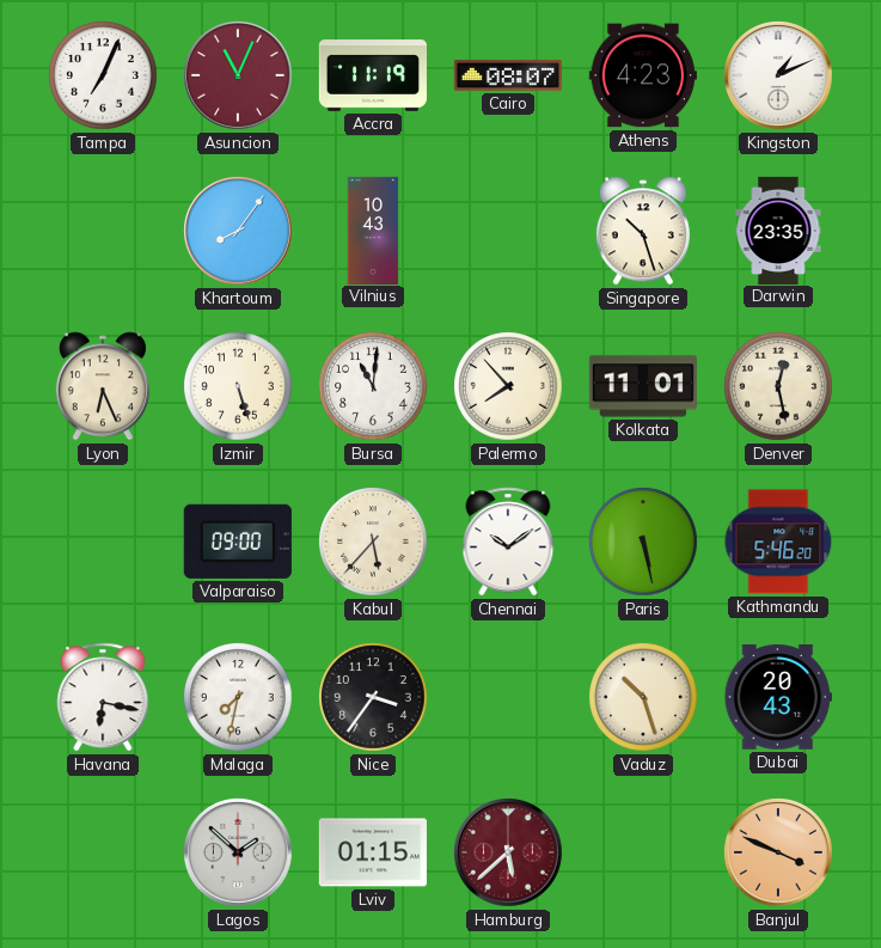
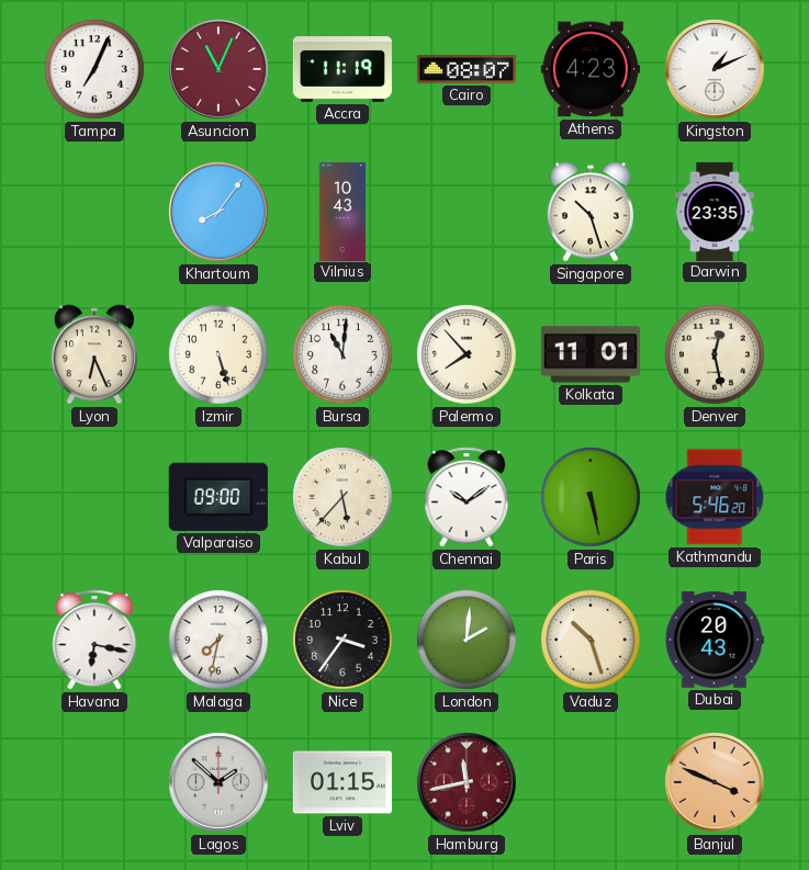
London: none -> 2:01 (467, 640)
Hamburg: 5:38 -> 11:43 (467, 782)
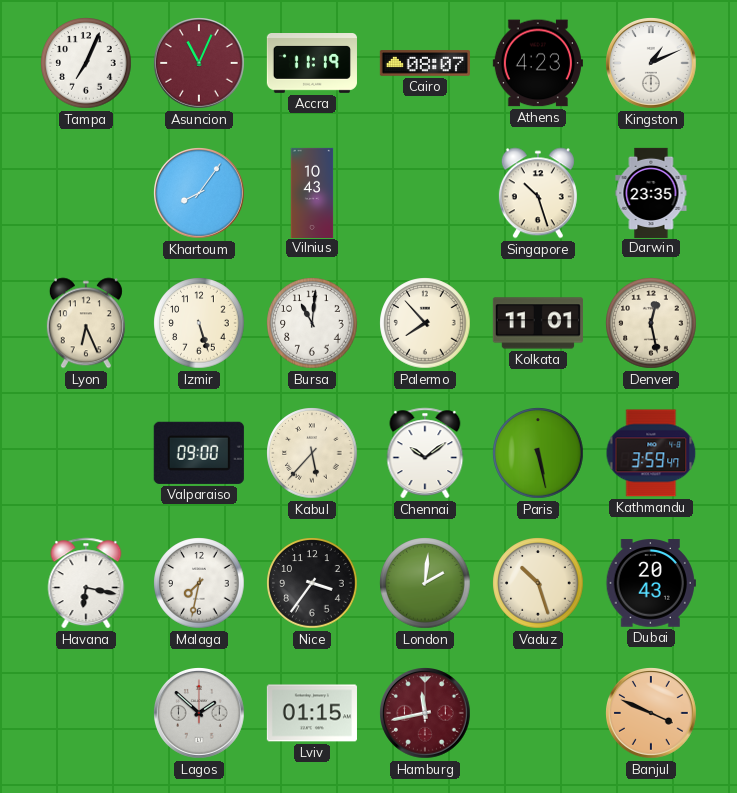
Kathmandu: 5:46 -> 3:59 (651, 453)
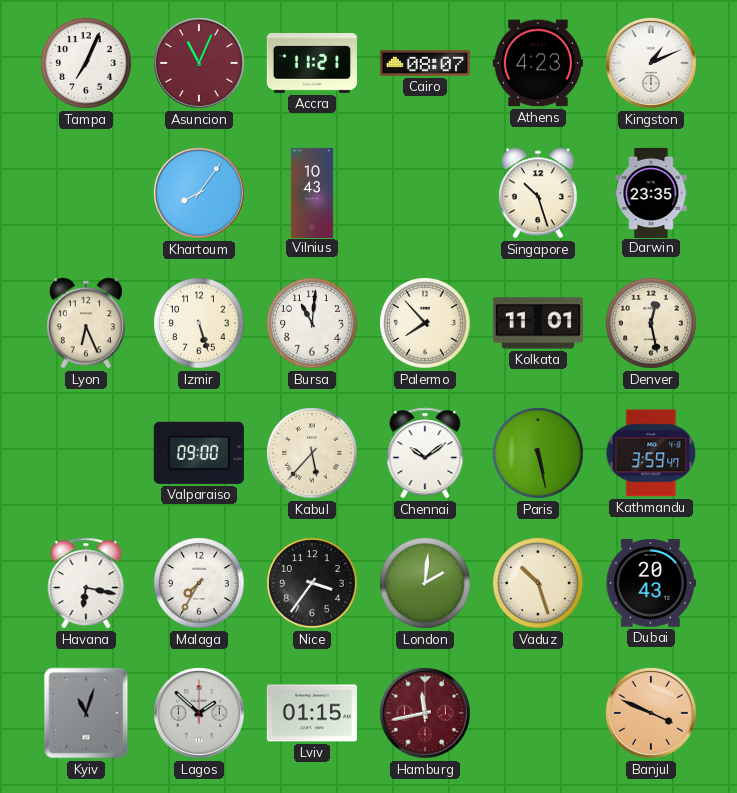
Accra: 11:19 -> 11:21 (312, 64)
Malaga: 7:32 -> 7:35 (199, 583)
Kyiv: none -> 11:03 (86, 713)
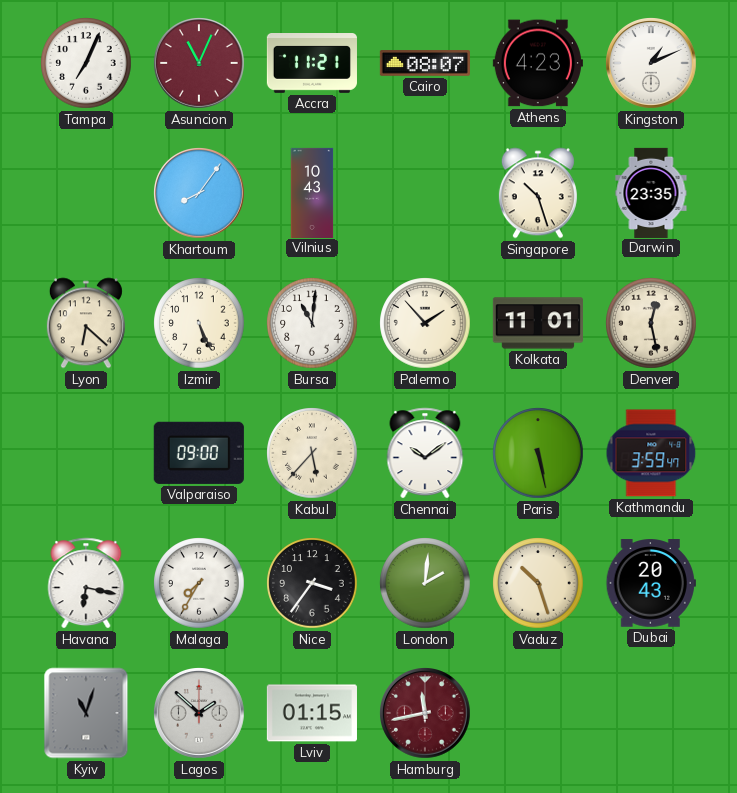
Lyon: 6:26 -> 6:22 (86, 323)
Izmir: 5:27 -> 5:26 (199, 323)
Palermo: 7:53 -> 1:53 (425, 323)
Banjul: 3:49 -> none (651, 713)
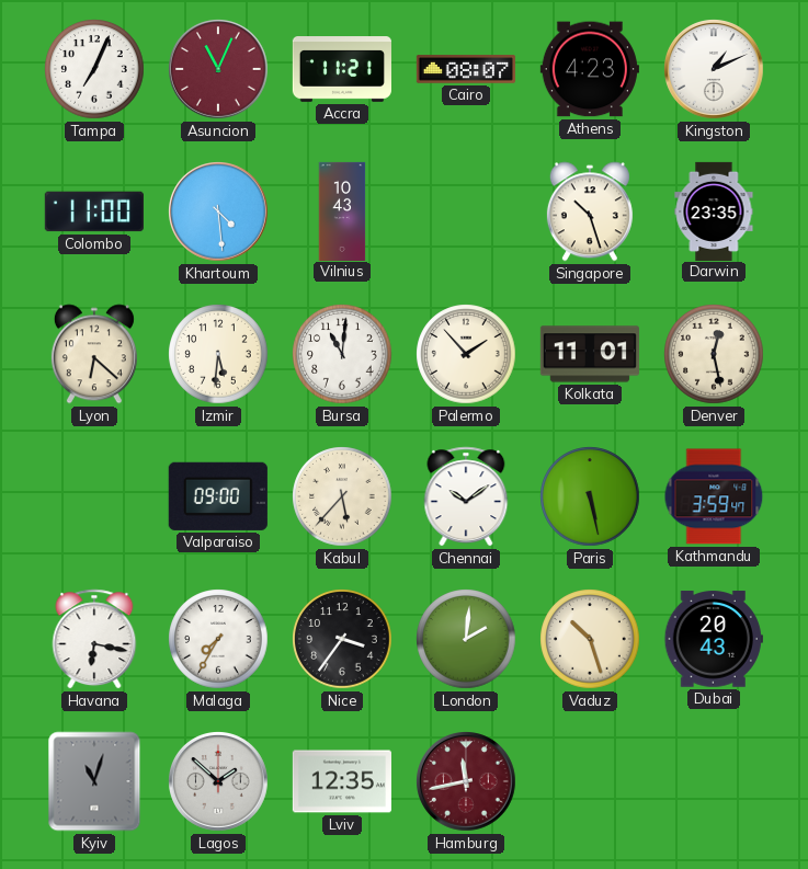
Colombo: none -> 11:00 (94, 211)
Khartoum: 8:06 -> 4:29 (218, 211)
Izmir: 5:26 -> 5:31 (218, 354)
Lviv: 01:15 -> 12:35 (342, 781)
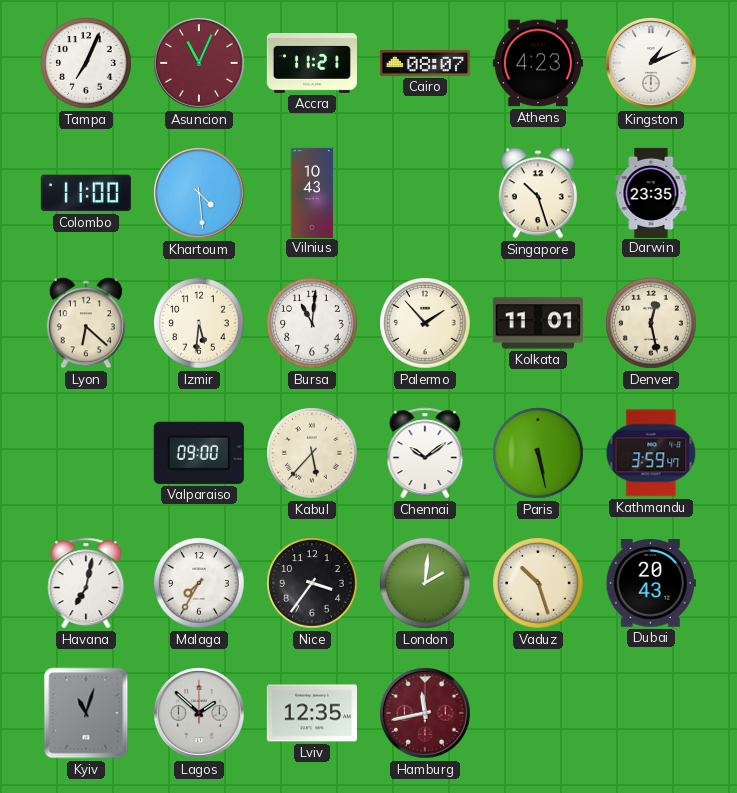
Havana: 6:17 -> 7:02 (86, 583)
